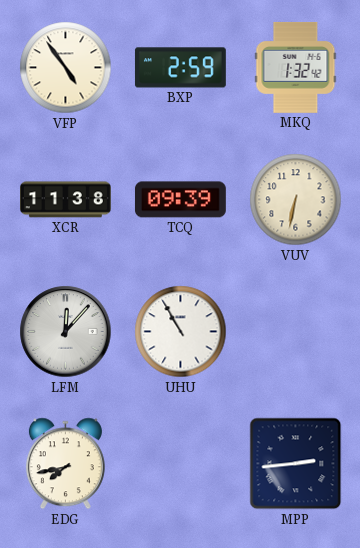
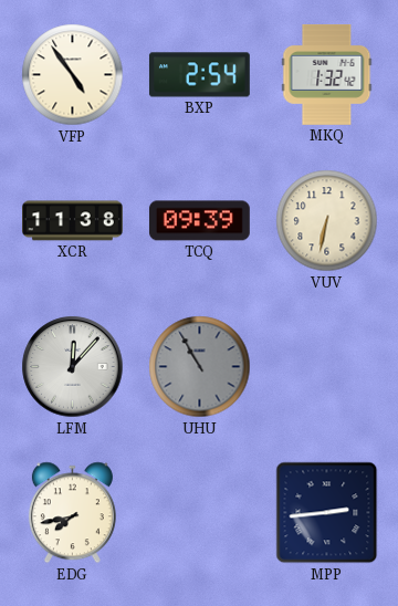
BXP: 2:59 -> 2:54 (199, 75)
UHU dial: white -> grey (200, 367)
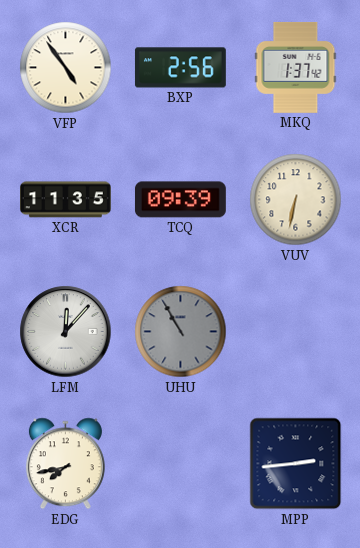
BXP: 2:54 -> 2:56 (180, 68)
MKQ: 1:32 -> 1:37 (296, 67)
XCR: 11:38 -> 11:35 (66, 200)
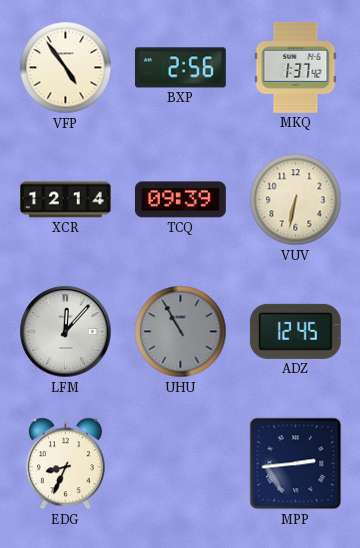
XCR: 11:35 -> 12:14 (66, 200)
ADZ: none -> 12:45 (295, 331)
EDG: 7:43 -> 8:34 (65, 464)
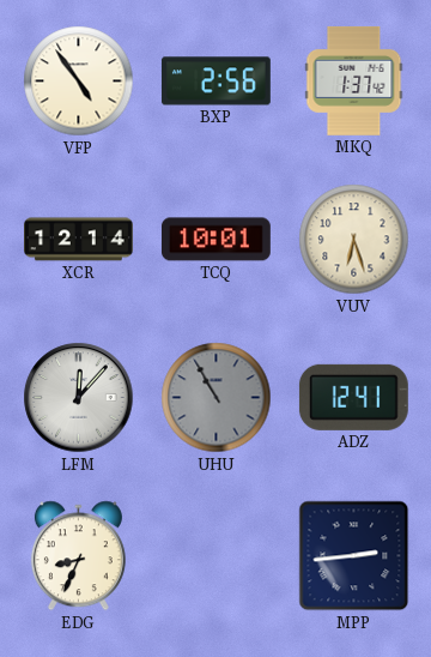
TCQ: 09:39 -> 10:01 (215, 240)
VUV: 6:32 -> 6:27 (354, 240)
ADZ: 12:45 -> 12:41 (353, 397)
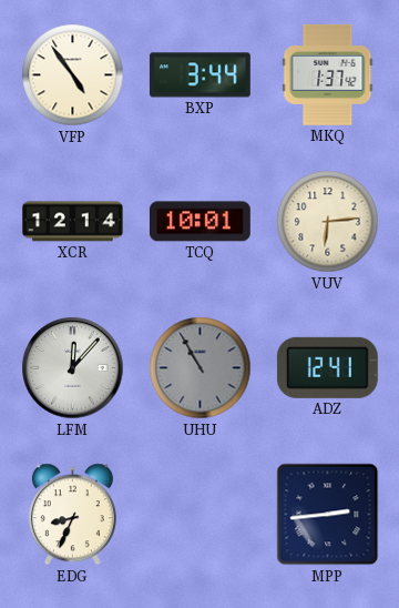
BXP: 2:56 -> 3:44 (199, 75)
VUV: 6:27 -> 6:14 (328, 222)
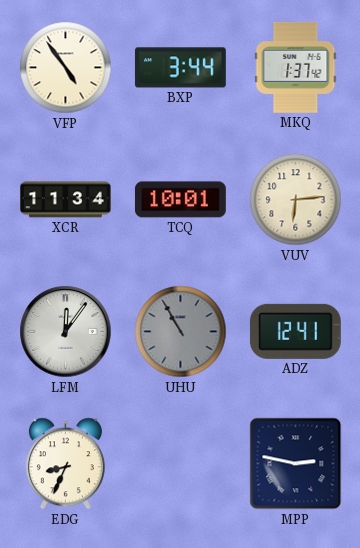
XCR: 12:14 -> 11:34 (66, 200)
LFM: 12:07 -> 12:06 (66, 332)
MPP: 2:44 -> 2:47 (296, 464)
